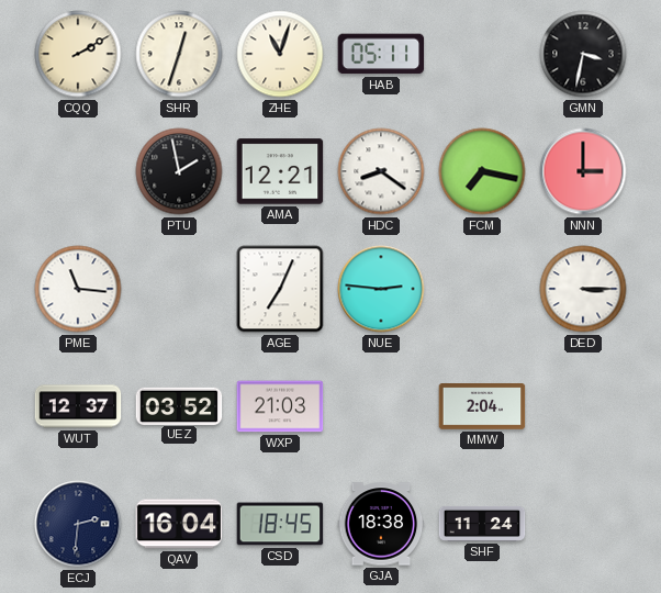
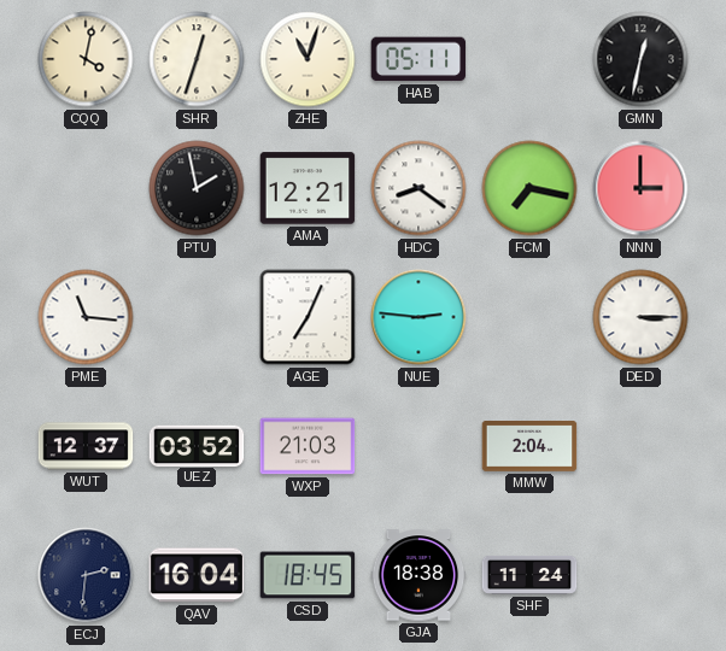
CQQ: 2:10 -> 4:02 (86, 59)
GMN: 3:32 -> 12:32 (640, 59)
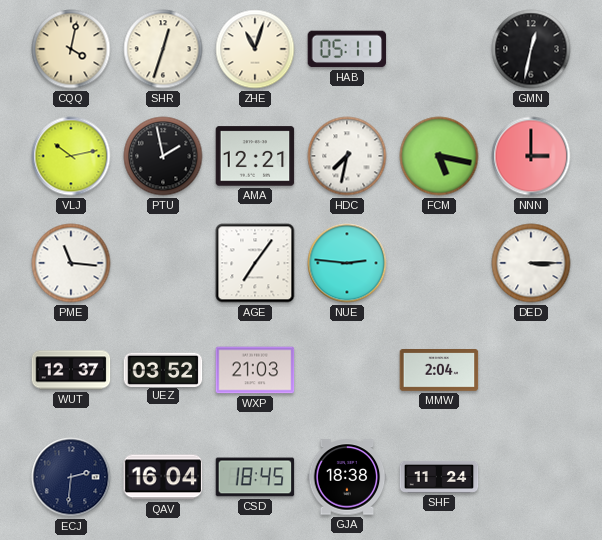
VLJ: none -> 10:13 (71, 156)
HDC: 8:21 -> 7:32 (347, 156)
FCM: 7:17 -> 5:17 (439, 156)
AGE: 7:04 -> 7:06 (255, 263)
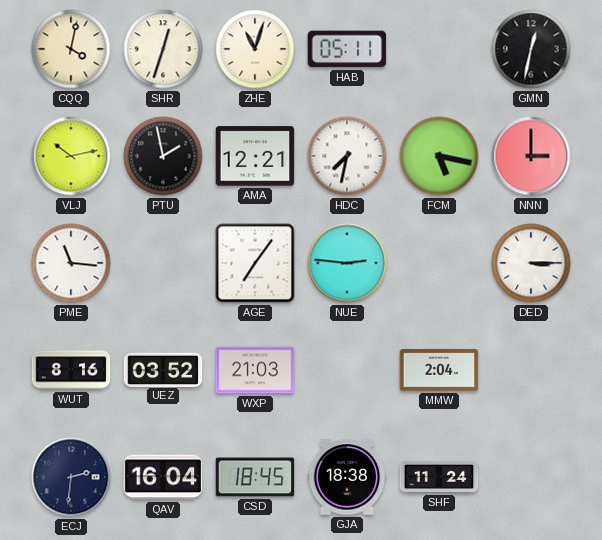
WUT: 12:37 -> 8:16 (71, 370)
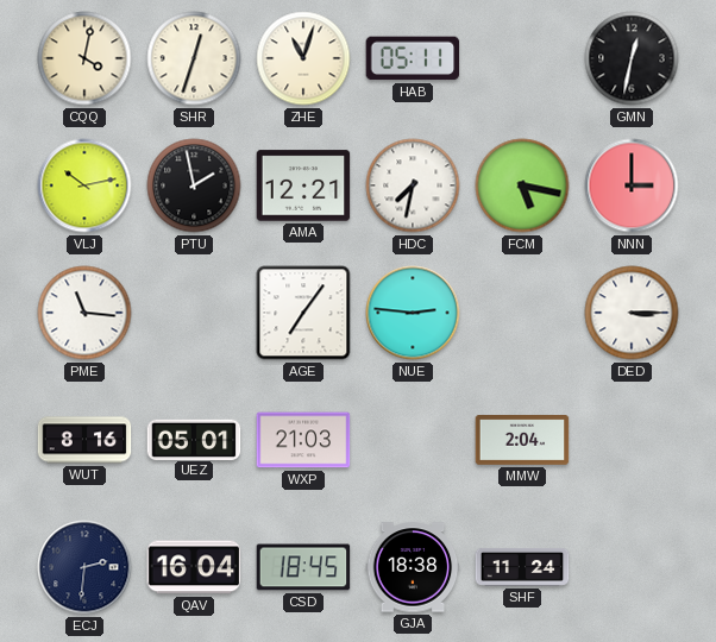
UEZ: 03:52 -> 05:01 (194, 439)
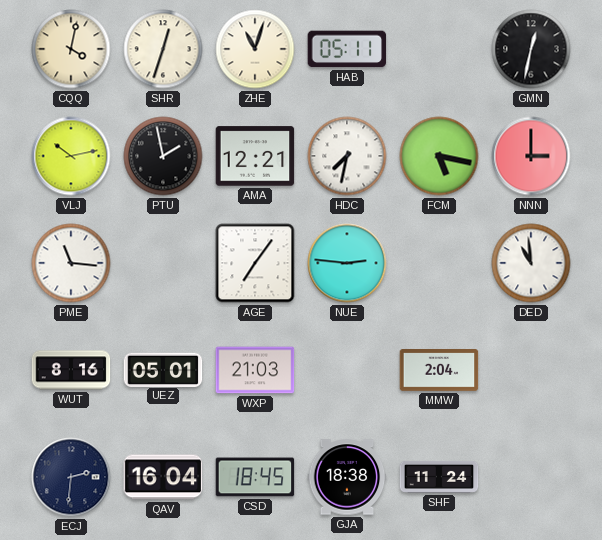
DED: 3:15 -> 10:59 (531, 263)
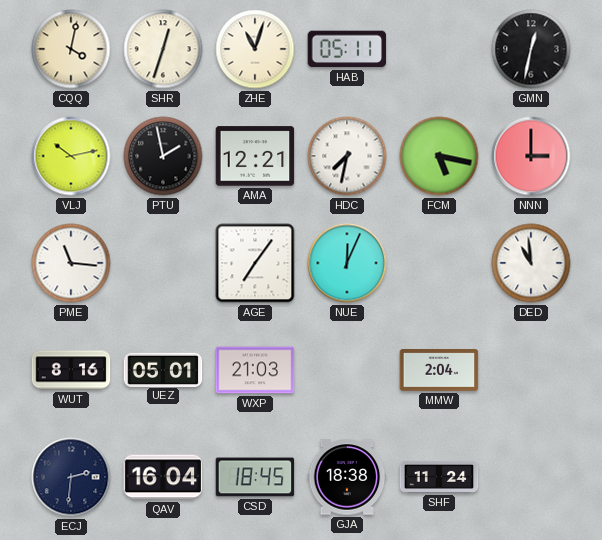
NUE: 2:46 -> 12:04 (347, 263)
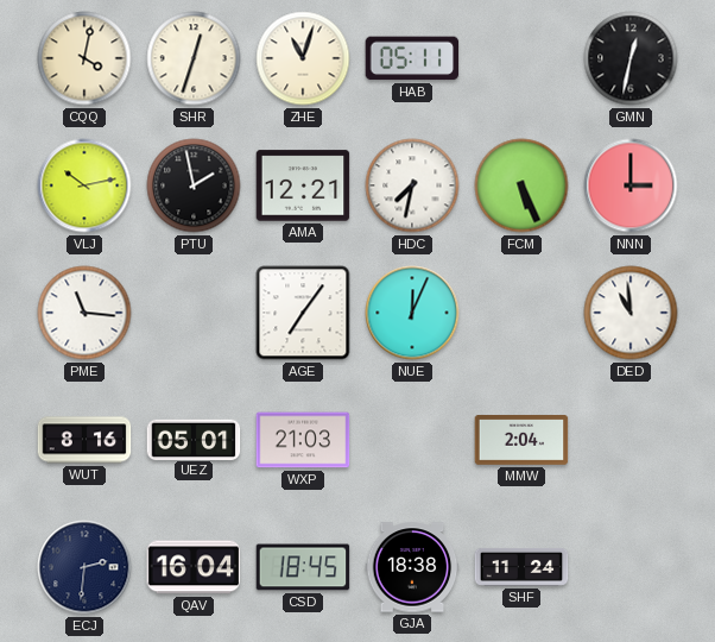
FCM: 5:17 -> 5:26 (521, 185)
